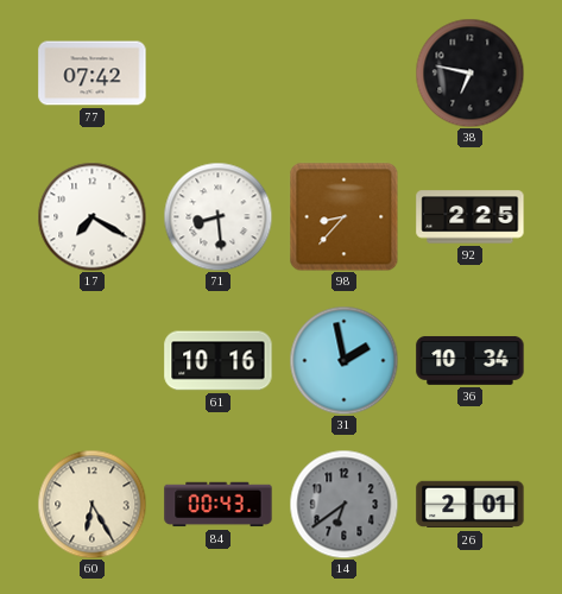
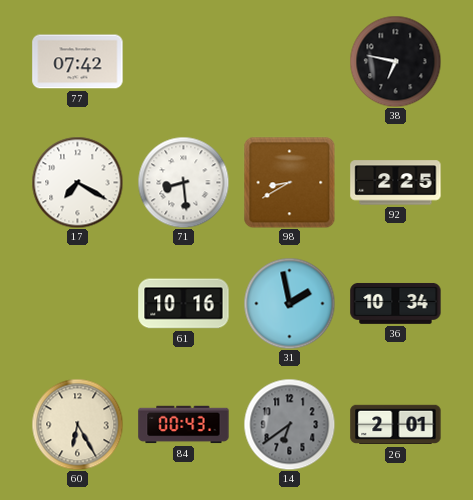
98: 8:37 -> 8:40 (289, 182)
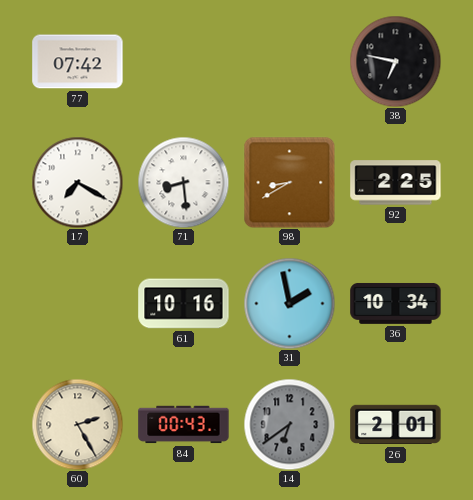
60: 6:25 -> 2:25 (77, 424)
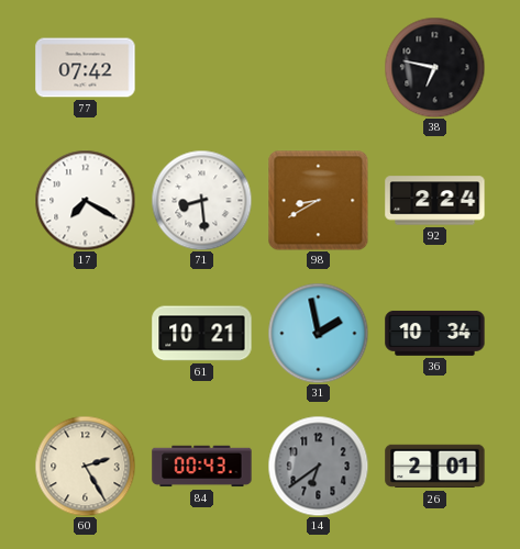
92: 2:25 -> 2:24 (435, 201)
61: 10:16 -> 10:21 (202, 334)
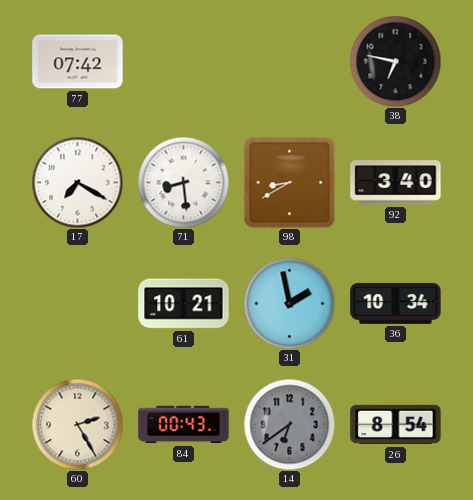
92: 2:24 -> 3:40 (396, 183)
26: 2:01 -> 8:54 (396, 425)
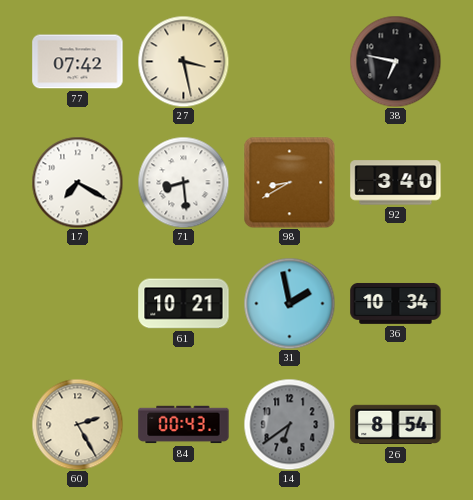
27: none -> 3:28 (183, 61)
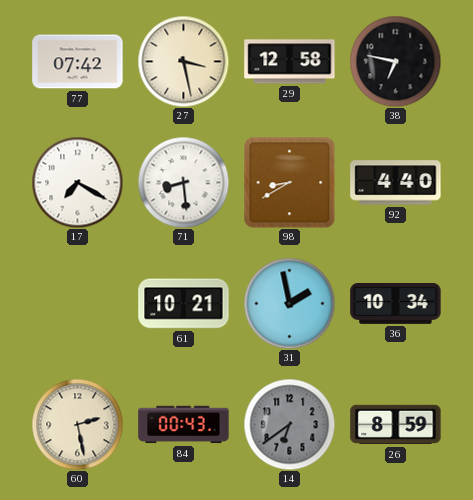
29: none -> 12:58 (290, 62)
92: 3:40 -> 4:40 (396, 183)
60: 2:25 -> 2:28 (77, 424)
26: 8:54 -> 8:59 (396, 425)
